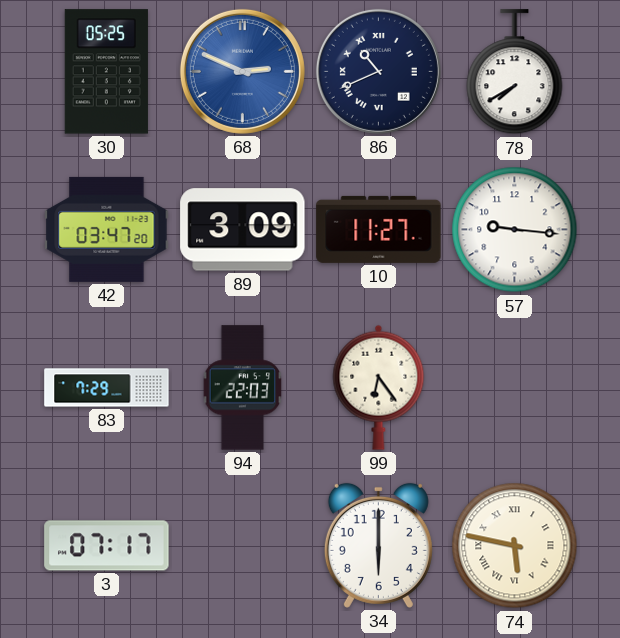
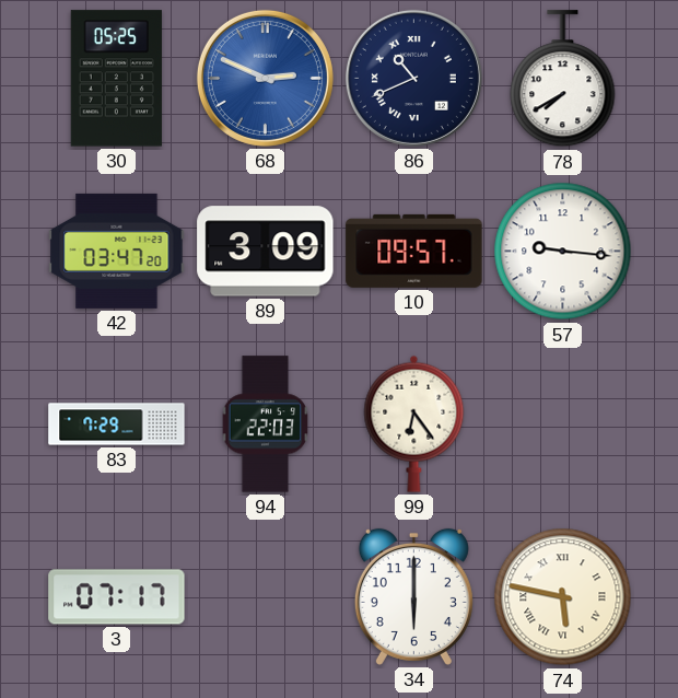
10: 11:27 -> 09:57 (414, 251)
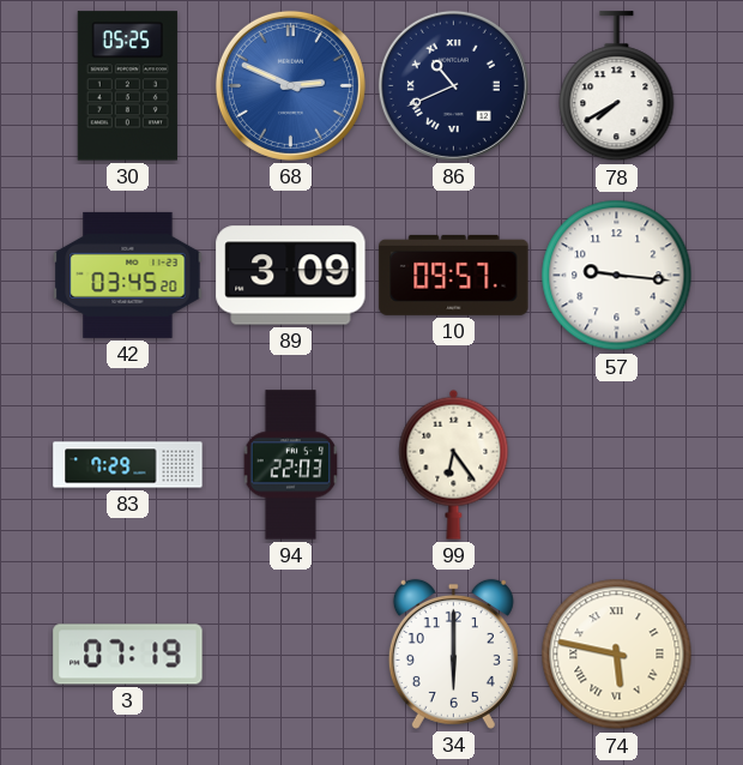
42: 03:47 -> 03:45 (128, 275)
3: 07:17 -> 07:19 (128, 655)
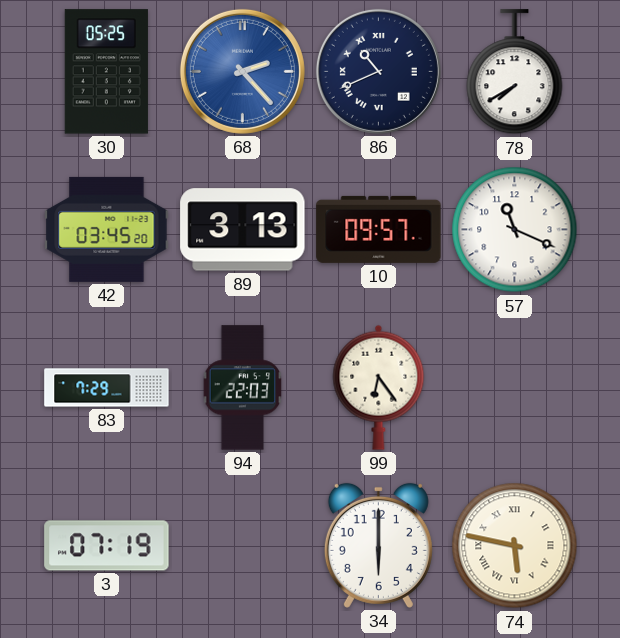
68: 2:49 -> 2:23 (242, 71)
89: 3:09 -> 3:13 (243, 230)
57: 9:16 -> 11:19 (515, 230)
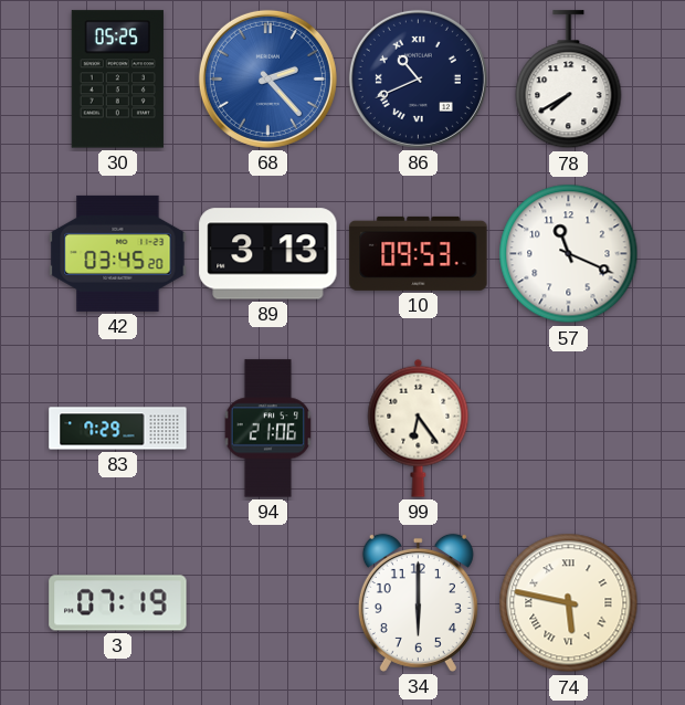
10: 09:57 -> 09:53 (419, 253)
94: 22:03 -> 21:06 (268, 429)
